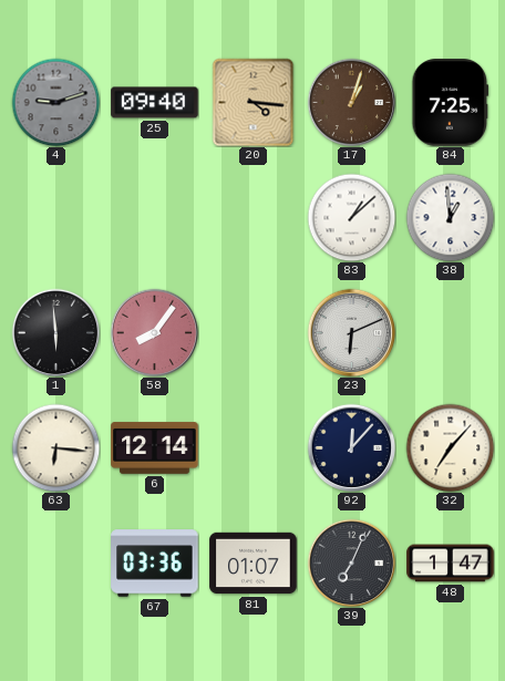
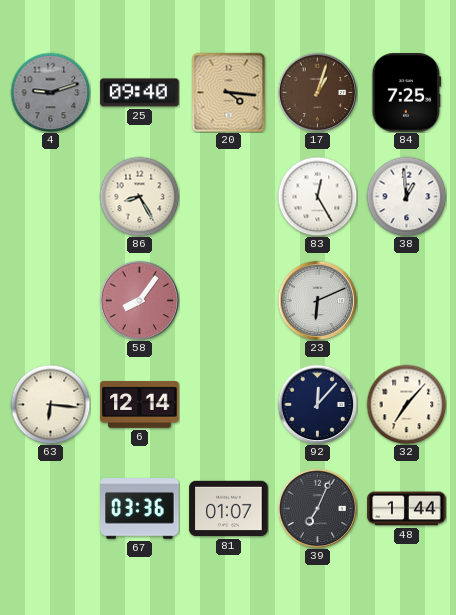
86: none -> 8:25 (139, 196)
83: 1:08 -> 12:25 (317, 196)
1: 5:59 -> none (55, 332)
48: 1:47 -> 1:44 (407, 509)
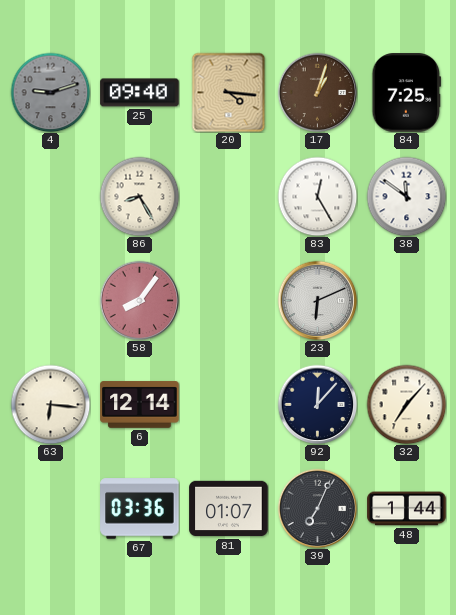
38: 12:59 -> 11:51 (406, 196)
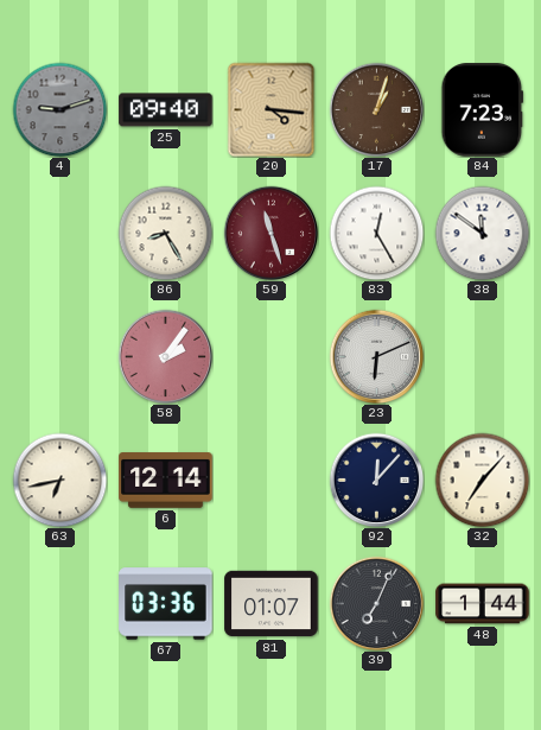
84: 7:25 -> 7:23 (483, 110)
59: none -> 11:27 (270, 233)
58: 8:06 -> 2:06 (165, 356)
63: 6:16 -> 6:43 (59, 480)
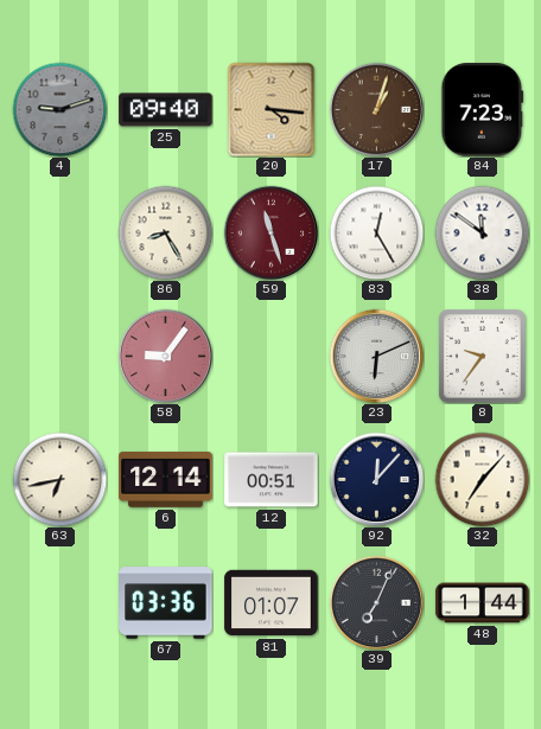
58: 2:06 -> 9:06 (165, 356)
8: none -> 9:36 (483, 357)
12: none -> 00:51 (272, 480)
